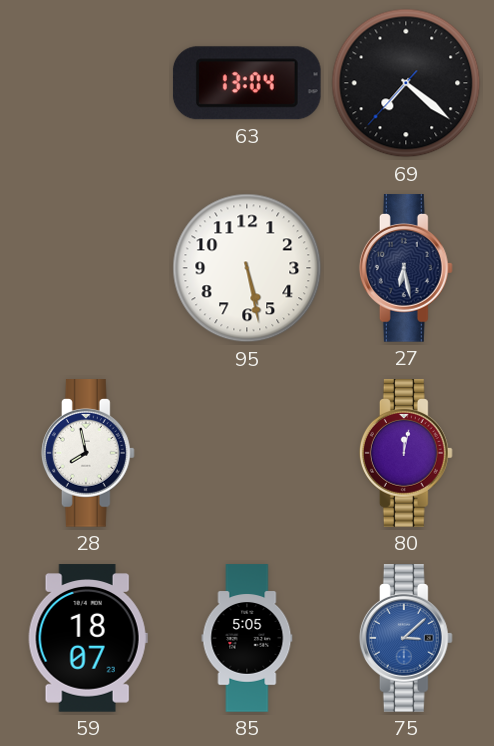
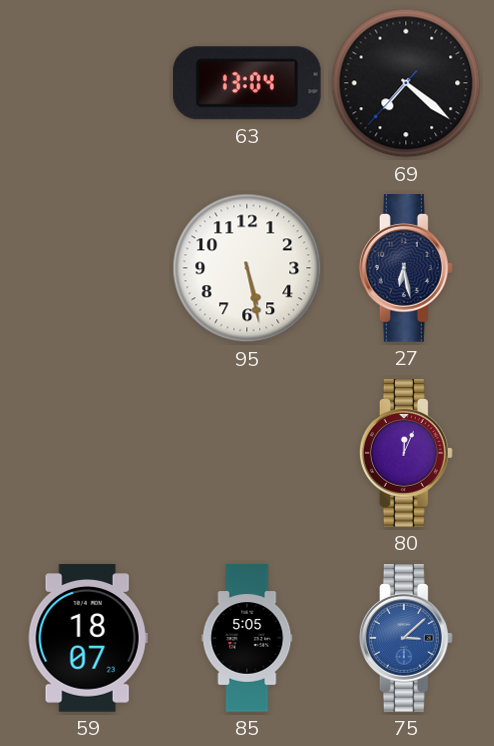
28: 7:58 -> none (88, 453)
80: 12:02 -> 12:04 (406, 453)
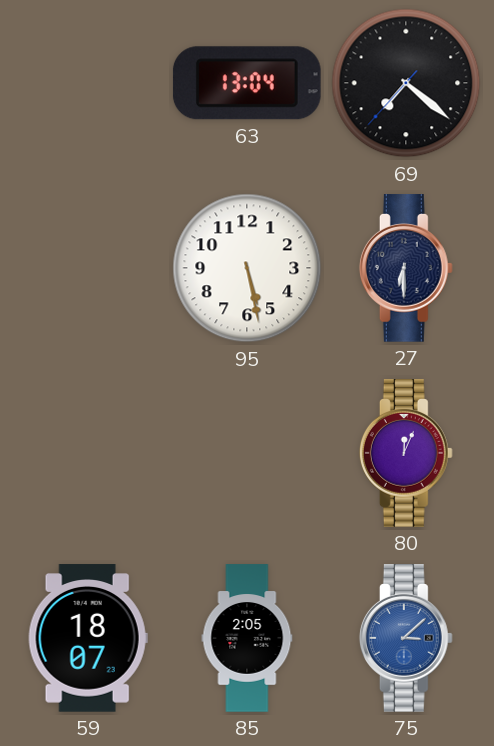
27: 6:28 -> 6:30 (406, 268)
85: 5:05 -> 2:05 (247, 638)
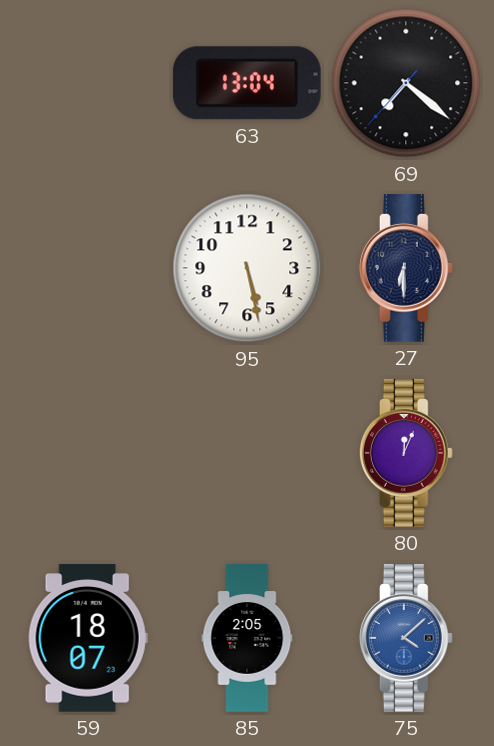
75: 3:08 -> 4:08 (406, 638)
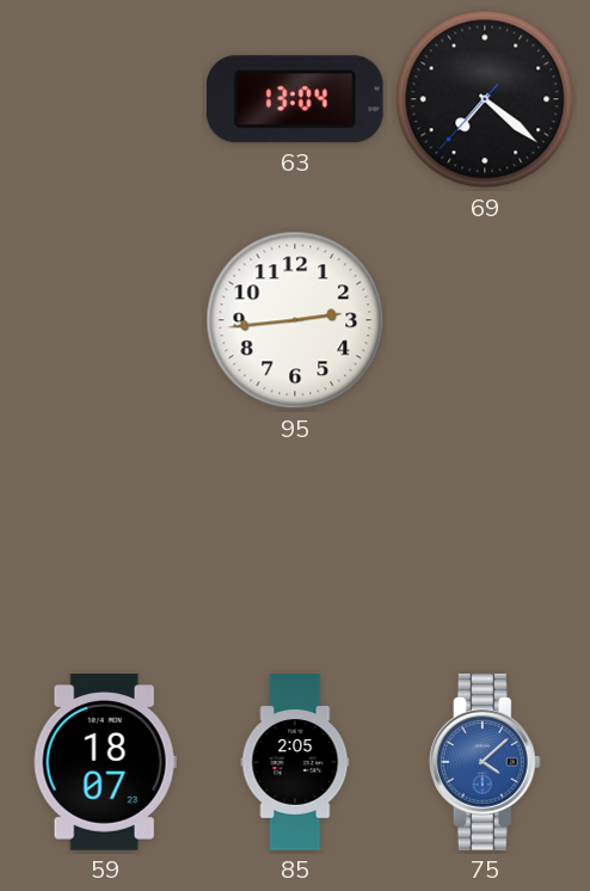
95: 5:28 -> 2:44 (295, 320)
27: 6:30 -> none (406, 268)
80: 12:04 -> none (406, 453)
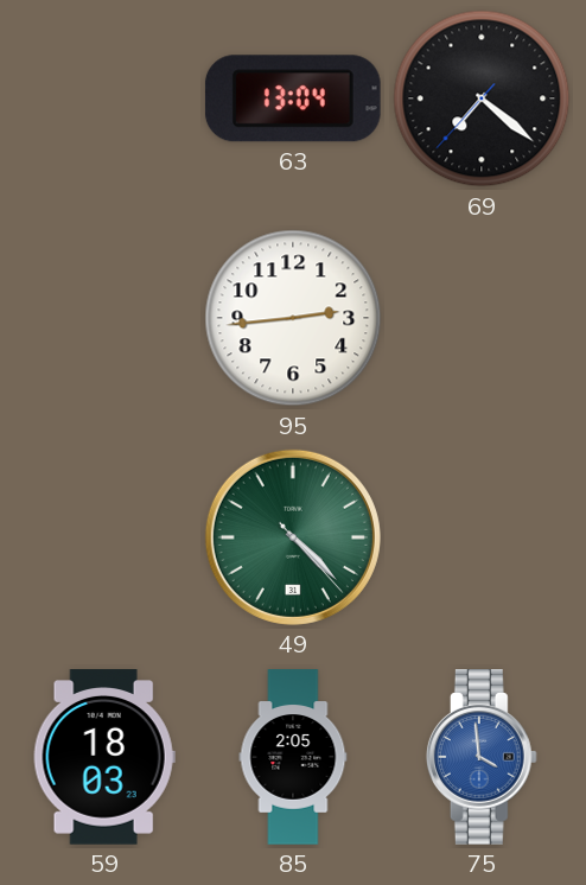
49: none -> 4:22 (293, 537)
59: 18:07 -> 18:03 (104, 757)
75: 4:08 -> 3:59 (482, 757)
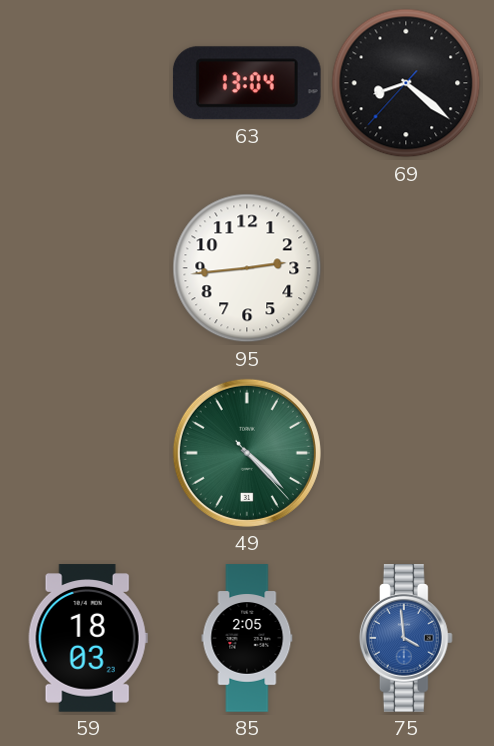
69: 7:21 -> 8:21 (406, 83)
